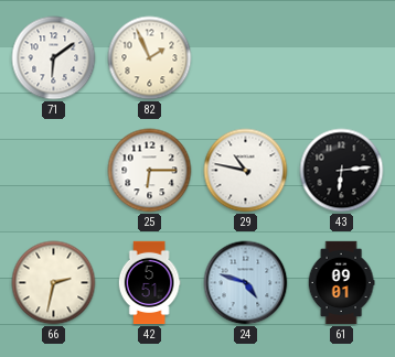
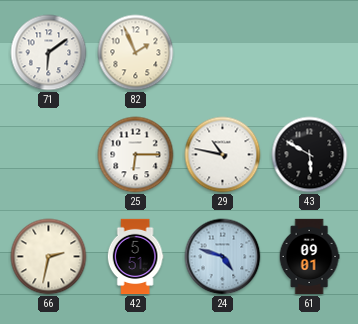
43: 6:14 -> 5:50 (310, 155)
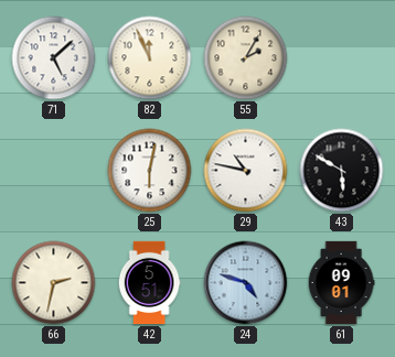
71: 6:09 -> 5:08 (54, 58)
82: 1:56 -> 11:56 (150, 58)
55: none -> 2:05 (246, 58)
25: 6:15 -> 6:02 (150, 171)
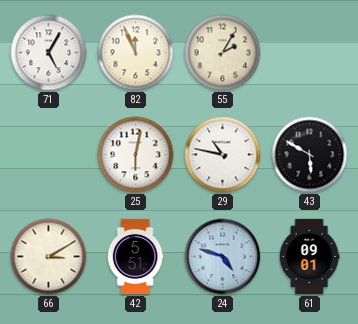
71: 5:08 -> 5:05 (49, 53)
66: 2:32 -> 3:10 (49, 257)
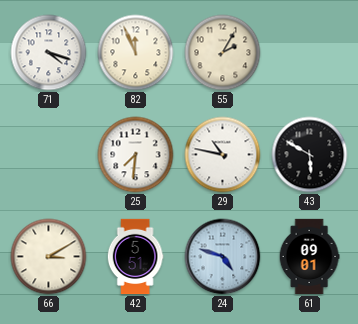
71: 5:05 -> 4:18 (49, 53)
25: 6:02 -> 7:31 (136, 155)
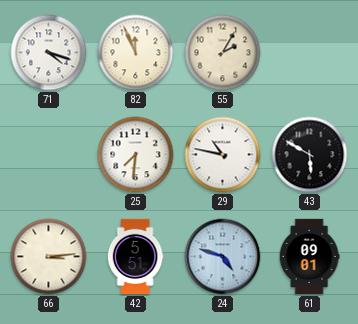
66: 3:10 -> 3:14 (49, 257)
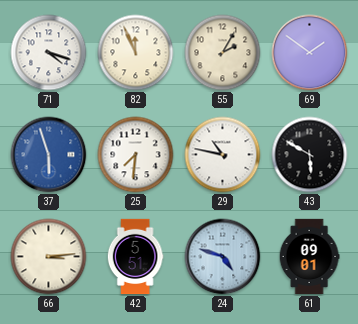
69: none -> 1:51 (310, 53)
37: none -> 5:57 (49, 155)
